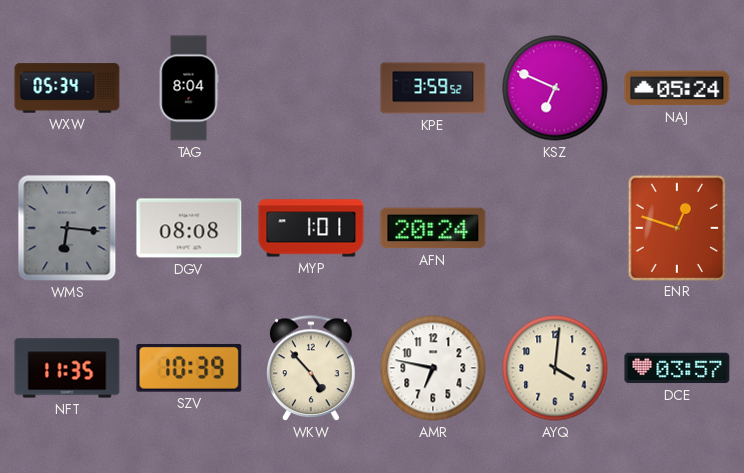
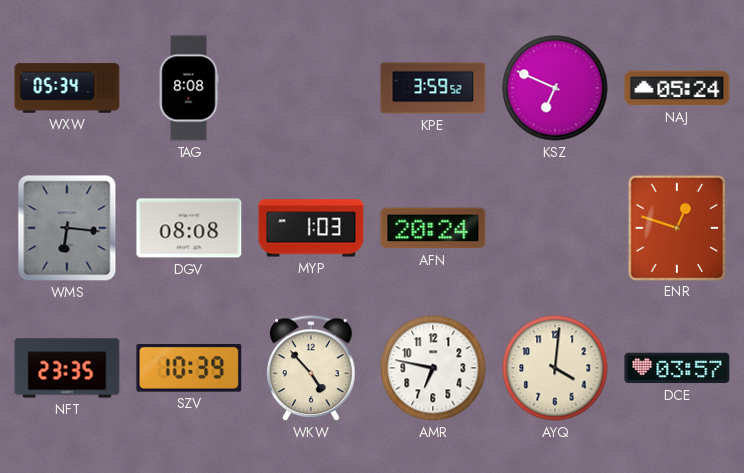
TAG: 8:04 -> 8:08 (189, 88)
MYP: 1:01 -> 1:03 (311, 228)
NFT: 11:35 -> 23:35 (67, 368)
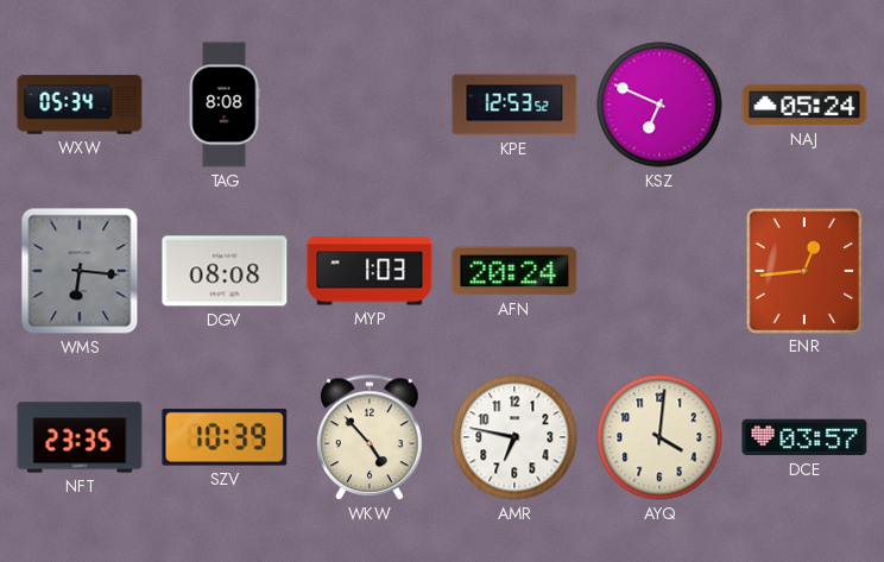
KPE: 3:59 -> 12:53 (514, 105)
ENR: 12:48 -> 12:44 (803, 270)
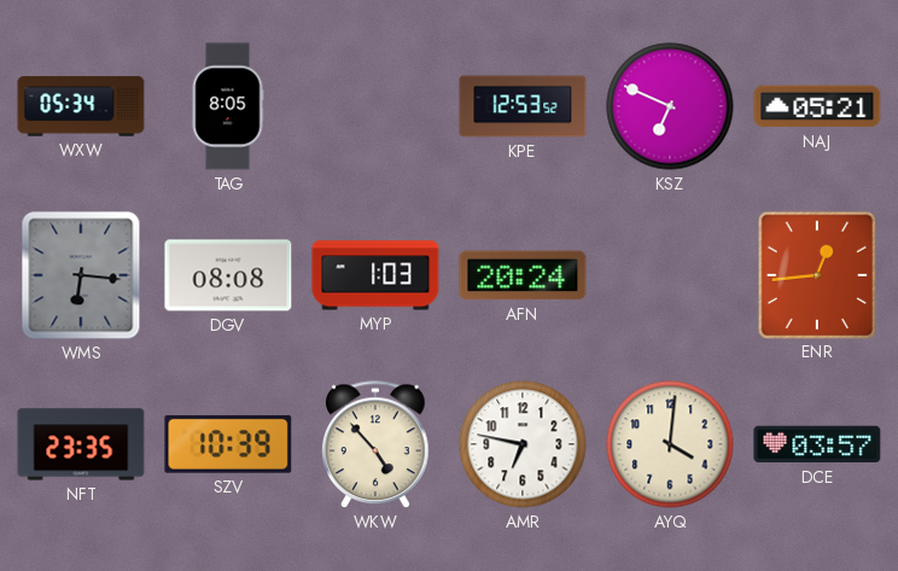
TAG: 8:08 -> 8:05 (228, 106)
NAJ: 05:24 -> 05:21 (817, 106)
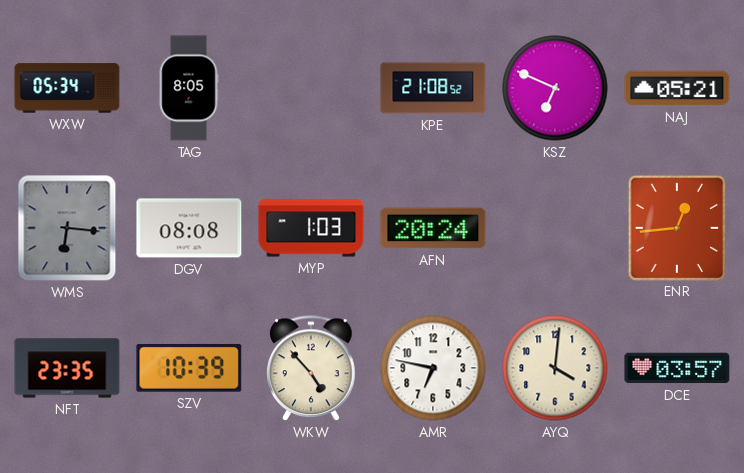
KPE: 12:53 -> 21:08 (433, 88)
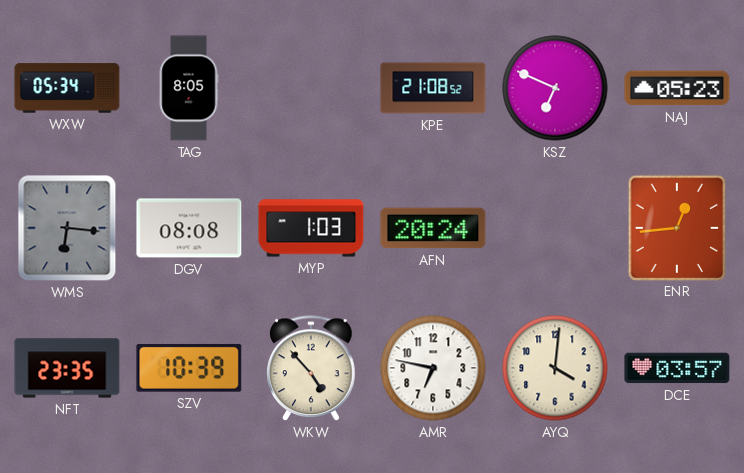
NAJ: 05:21 -> 05:23 (677, 88)
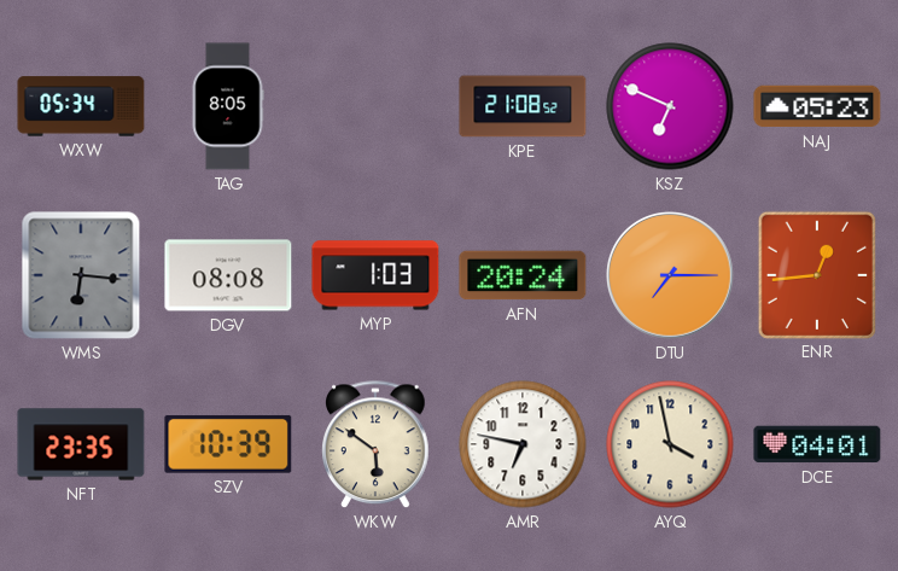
DTU: none -> 7:15 (671, 276)
WKW: 4:53 -> 5:51 (375, 445)
AYQ: 4:01 -> 3:58 (670, 444)
DCE: 03:57 -> 04:01 (817, 444)
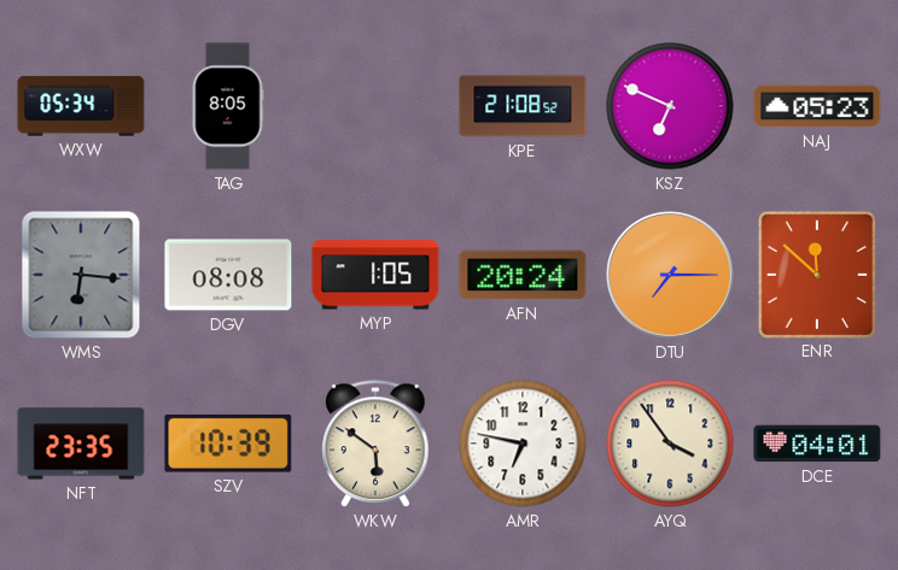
MYP: 1:03 -> 1:05 (375, 275)
ENR: 12:44 -> 11:52 (816, 274)
AYQ: 3:58 -> 3:54 (670, 443)
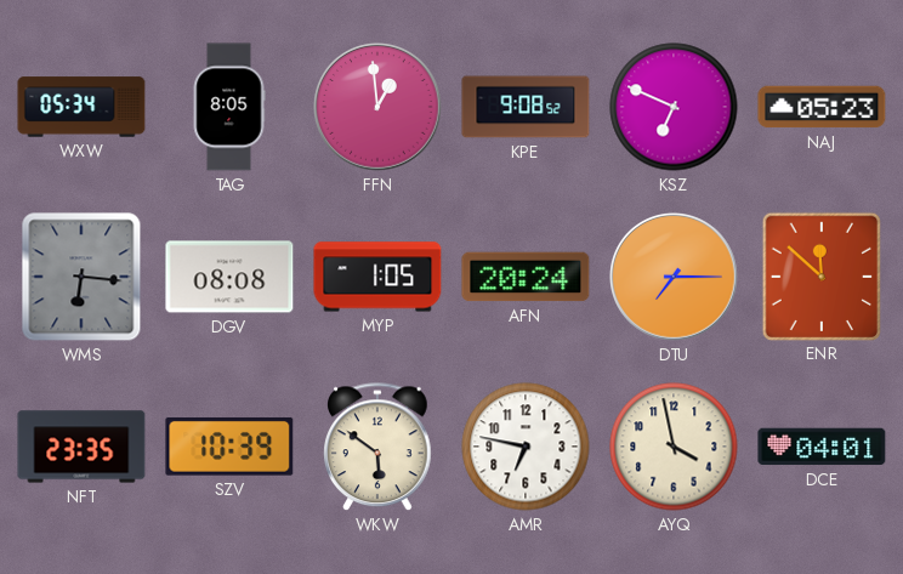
FFN: none -> 12:59 (379, 108)
KPE: 21:08 -> 9:08 (526, 107)
AYQ: 3:54 -> 3:58 (674, 447)
